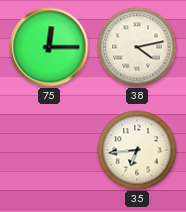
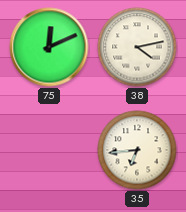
75: 12:15 -> 12:11 (49, 47)
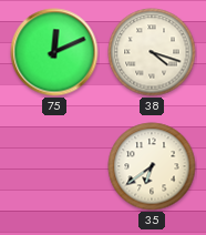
38: 4:13 -> 4:18 (152, 52)
35: 6:44 -> 6:39 (152, 166)
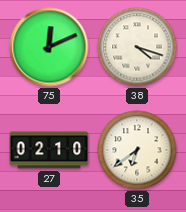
27: none -> 02:10 (49, 150)
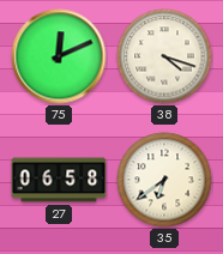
27: 02:10 -> 06:58 (59, 180)
